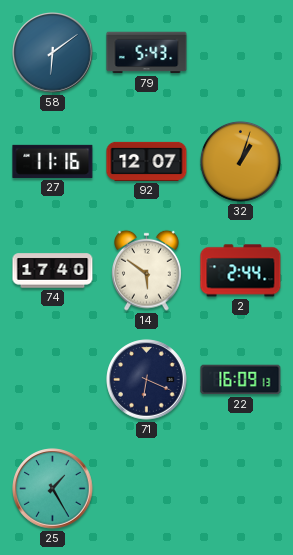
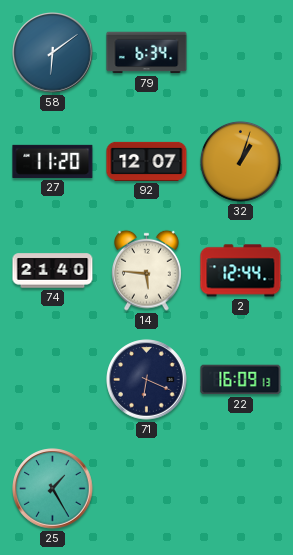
79: 5:43 -> 6:34 (147, 53)
27: 11:16 -> 11:20 (53, 161)
74: 17:40 -> 21:40 (53, 271)
14: 5:51 -> 5:46 (147, 270)
2: 2:44 -> 12:44 (241, 271)
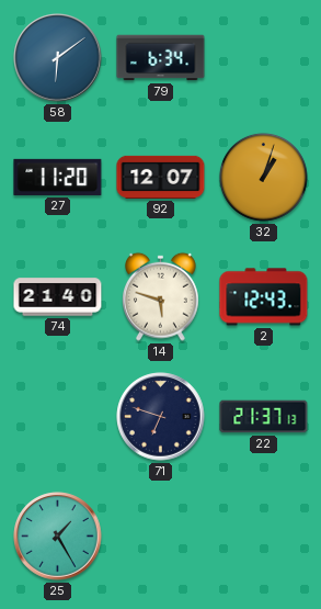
14: 5:46 -> 5:48 (161, 296)
2: 12:44 -> 12:43 (264, 297)
71: 6:19 -> 6:48 (161, 417)
22: 16:09 -> 21:37 (264, 417)
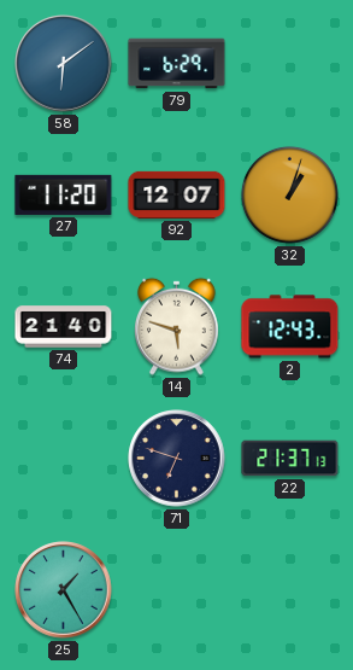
79: 6:34 -> 6:29 (177, 64)
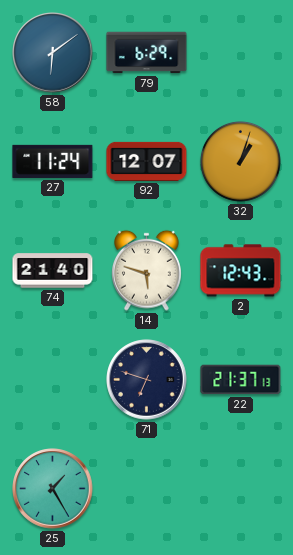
27: 11:20 -> 11:24 (53, 161)
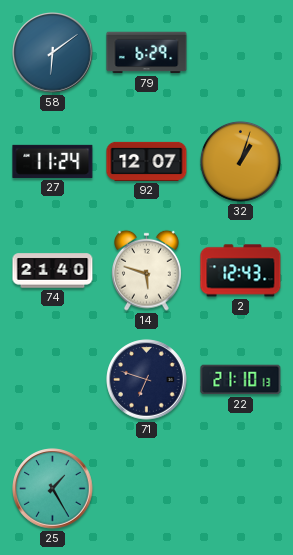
22: 21:37 -> 21:10 (241, 380)
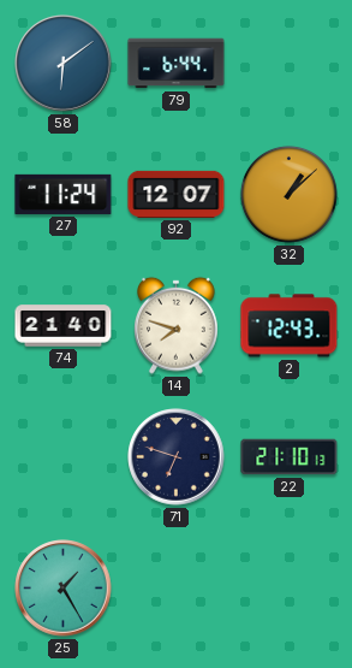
79: 6:29 -> 6:44 (177, 64)
32: 1:03 -> 1:08 (288, 194)
14: 5:48 -> 7:48 (177, 325)
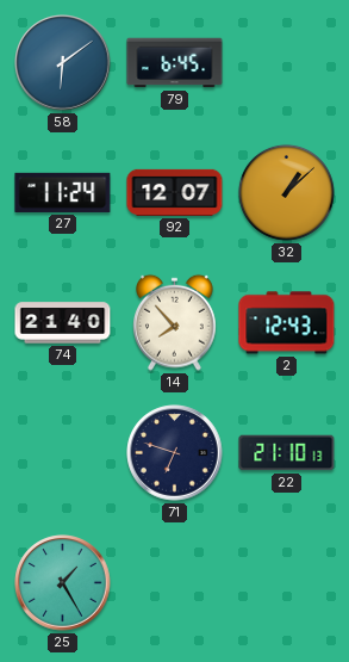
79: 6:44 -> 6:45 (175, 63)
14: 7:48 -> 7:53 (175, 322)
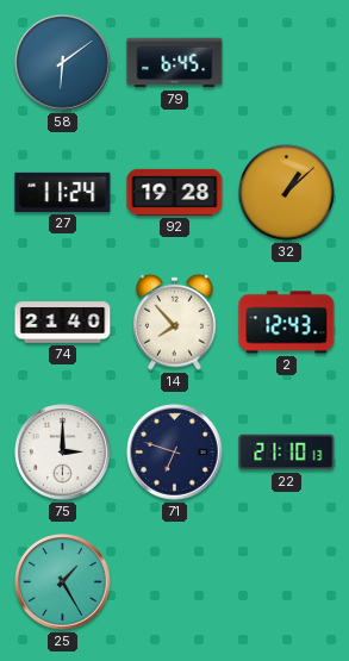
92: 12:07 -> 19:28 (175, 192)
75: none -> 3:00 (63, 453)
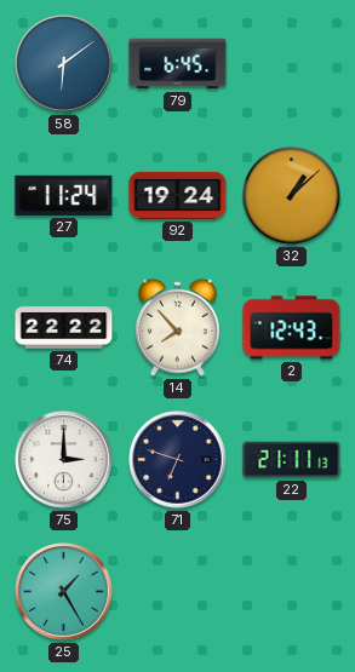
92: 19:28 -> 19:24 (178, 195)
74: 21:40 -> 22:22 (64, 328)
22: 21:10 -> 21:11 (292, 460)
